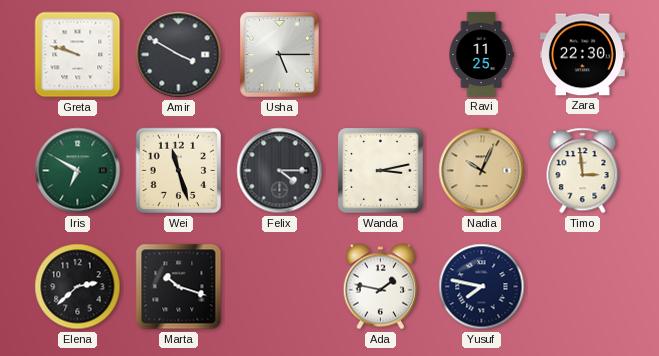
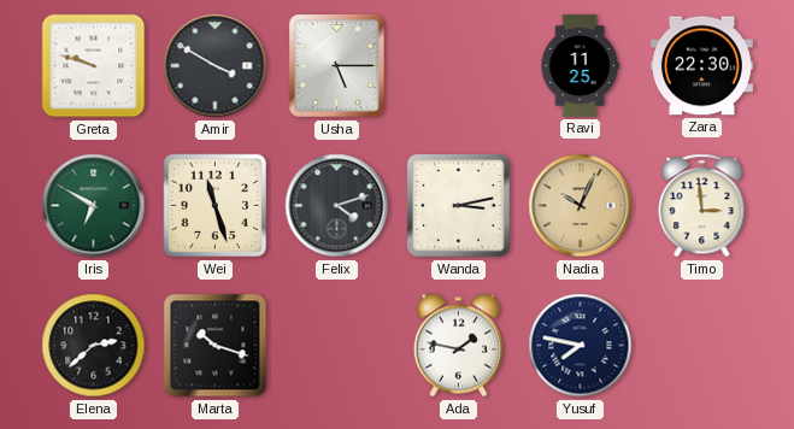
Felix: 4:15 -> 4:12 (337, 206)
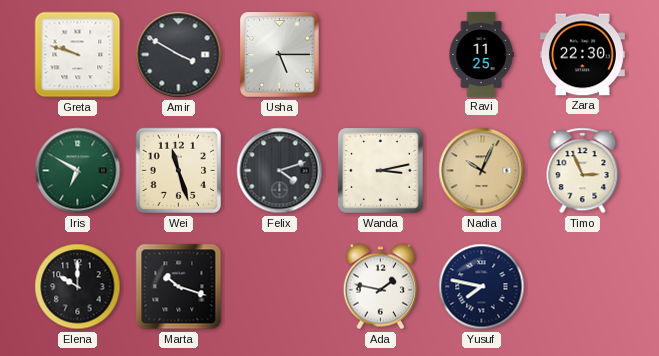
Timo: 2:59 -> 2:56 (583, 171)
Elena: 2:38 -> 10:00 (78, 287)
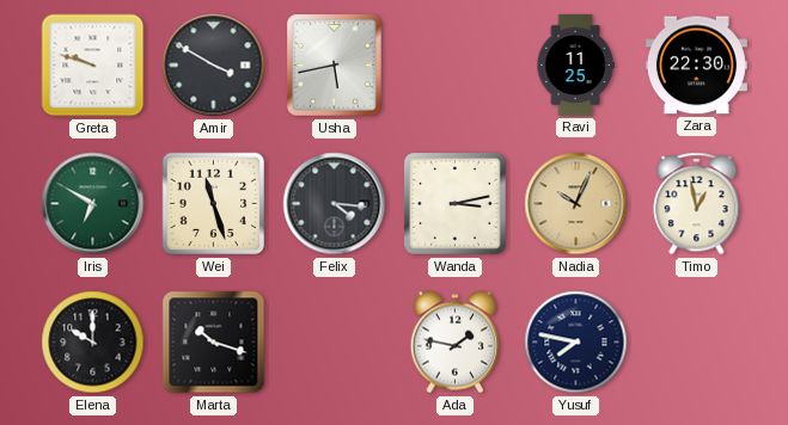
Usha: 5:15 -> 5:43 (335, 66)
Felix: 4:12 -> 4:16 (335, 204)
Timo: 2:56 -> 12:58 (697, 204)
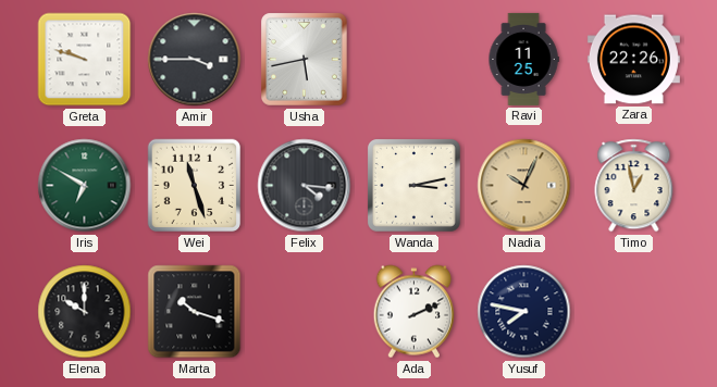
Amir: 3:50 -> 3:45 (195, 60)
Zara: 22:30 -> 22:26 (633, 60)
Ada: 1:47 -> 2:11 (413, 312)
